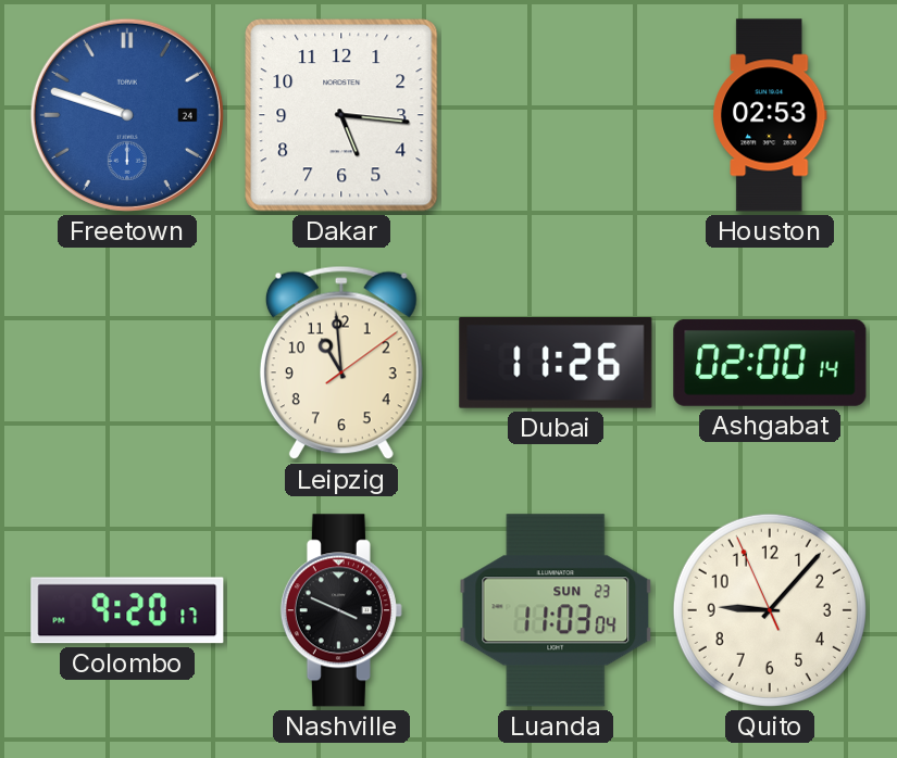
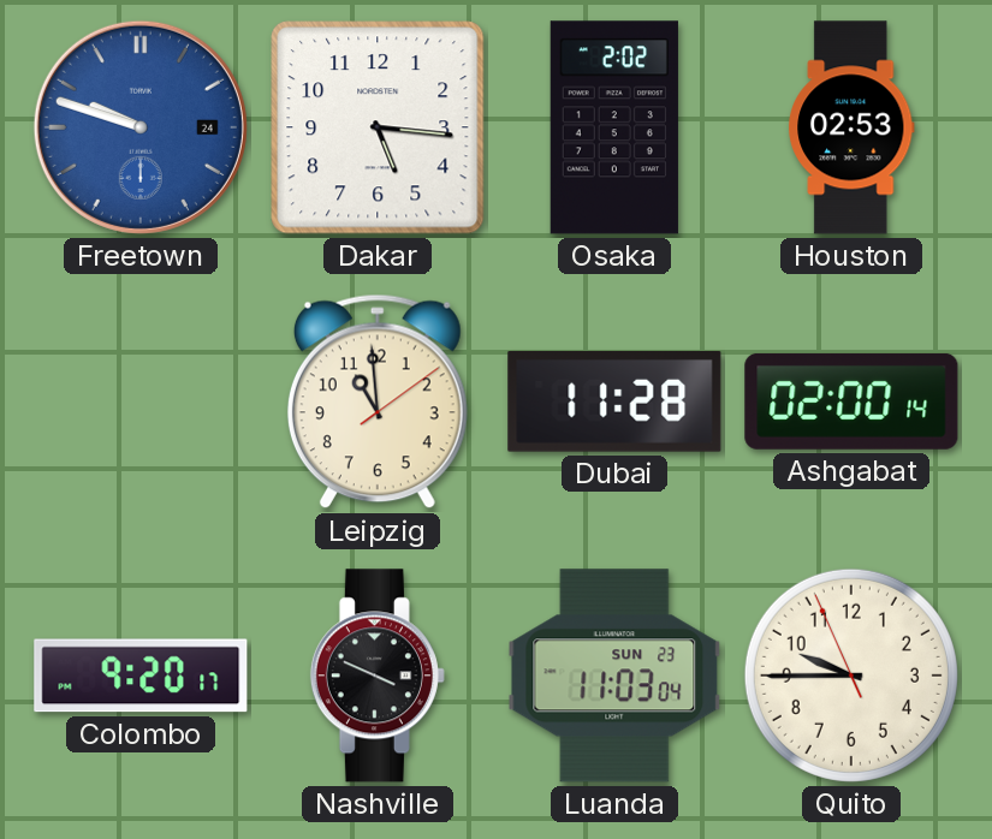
Osaka: none -> 2:02 (614, 127)
Dubai: 11:26 -> 11:28 (614, 401)
Quito: 9:06 -> 9:44 (851, 676)
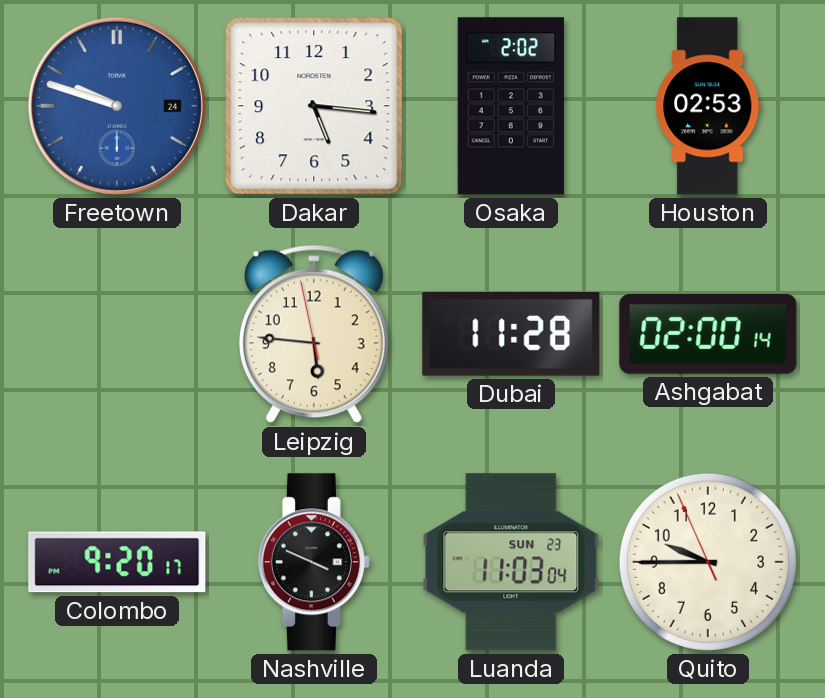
Leipzig: 10:59 -> 5:45 (314, 334)
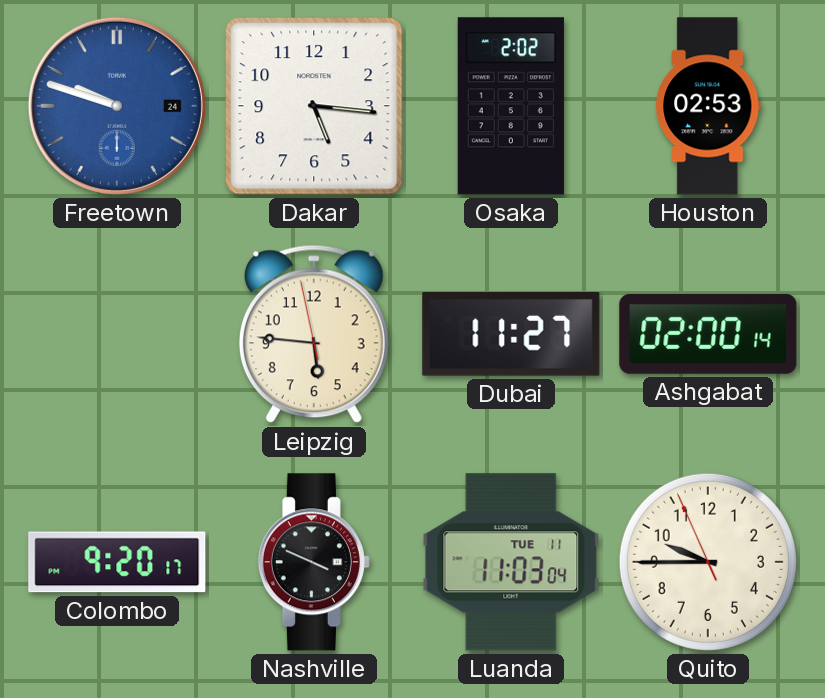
Dubai: 11:28 -> 11:27 (511, 334)
Luanda date: SUN 23 -> TUE 11 (511, 562)
